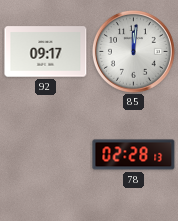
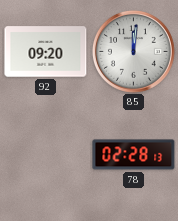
92: 09:17 -> 09:20 (46, 52)
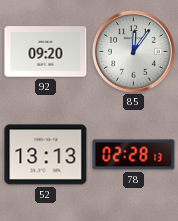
85: 12:01 -> 12:06 (133, 51)
52: none -> 13:13 (46, 155)
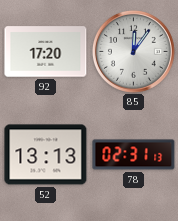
92: 09:20 -> 17:20 (46, 52)
78: 02:28 -> 02:31 (134, 155)
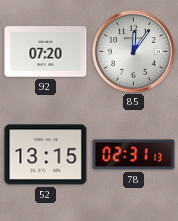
92: 17:20 -> 07:20 (46, 52)
52: 13:13 -> 13:15 (46, 155)
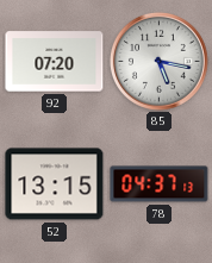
85: 12:06 -> 5:17 (158, 61)
78: 02:31 -> 04:37 (160, 184)
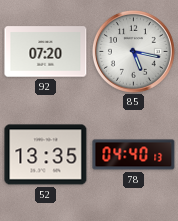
52: 13:15 -> 13:35 (46, 155)
78: 04:37 -> 04:40 (134, 155)
